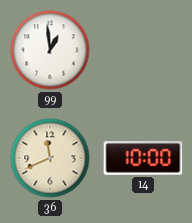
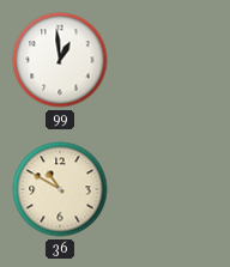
36: 11:41 -> 10:50 (60, 189)
14: 10:00 -> none (143, 158)
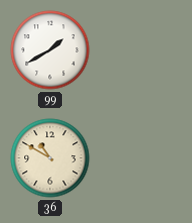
99: 12:59 -> 1:40 (50, 50)
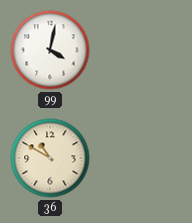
99: 1:40 -> 4:02 (50, 50)
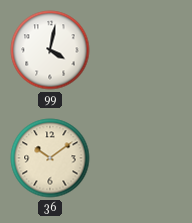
36: 10:50 -> 10:09 (50, 158)
